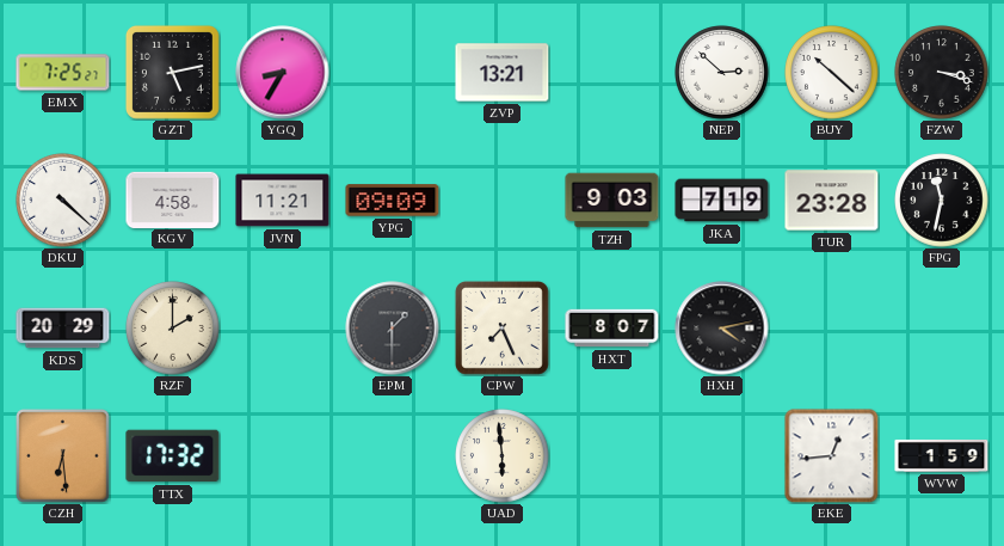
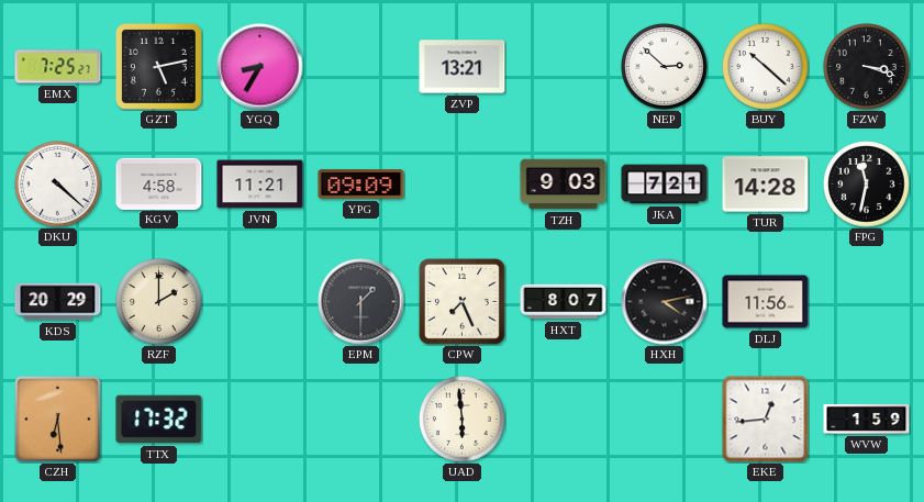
JKA: 7:19 -> 7:21 (665, 185)
TUR: 23:28 -> 14:28 (766, 185)
DLJ: none -> 11:56 (766, 302)
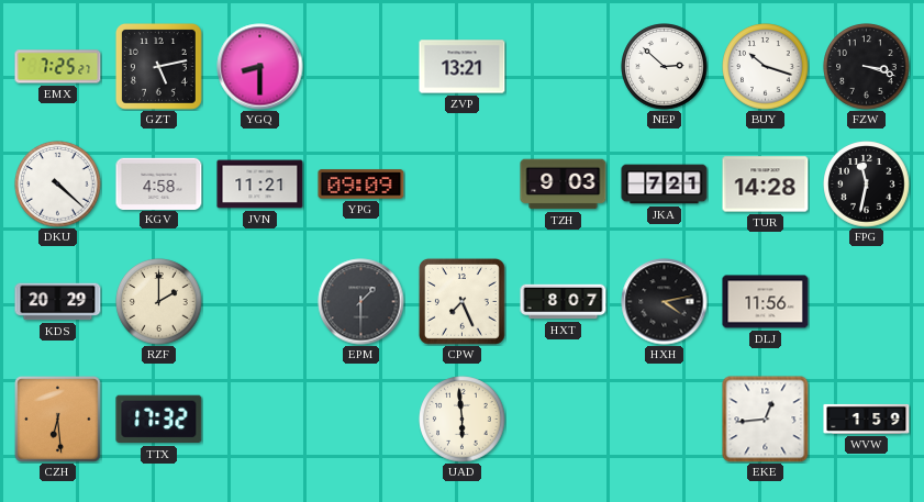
YGQ: 8:35 -> 8:30 (260, 67)
BUY: 10:22 -> 10:18 (766, 67)
